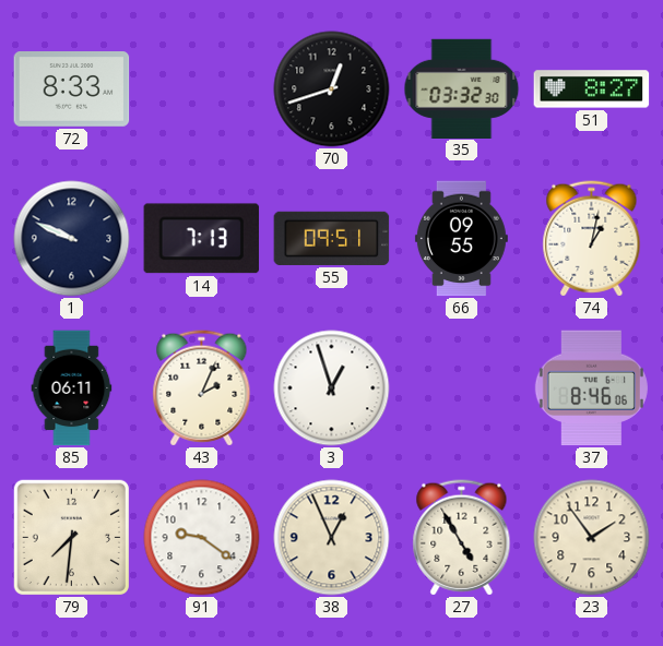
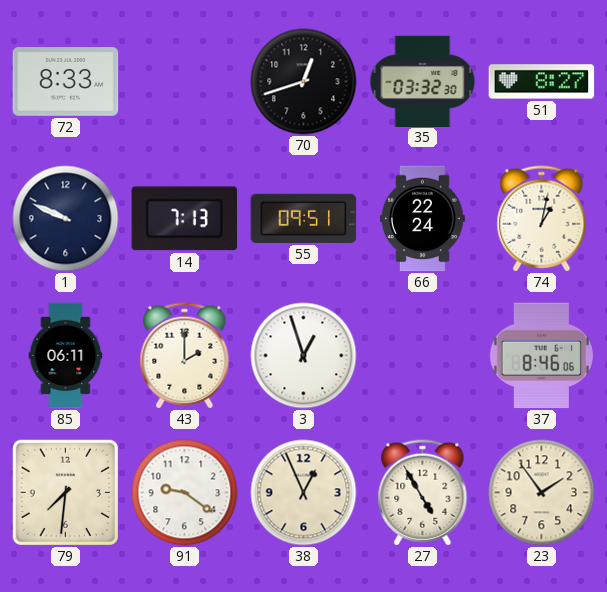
66: 09:55 -> 22:24 (422, 219)
43: 2:04 -> 2:00 (185, 356)
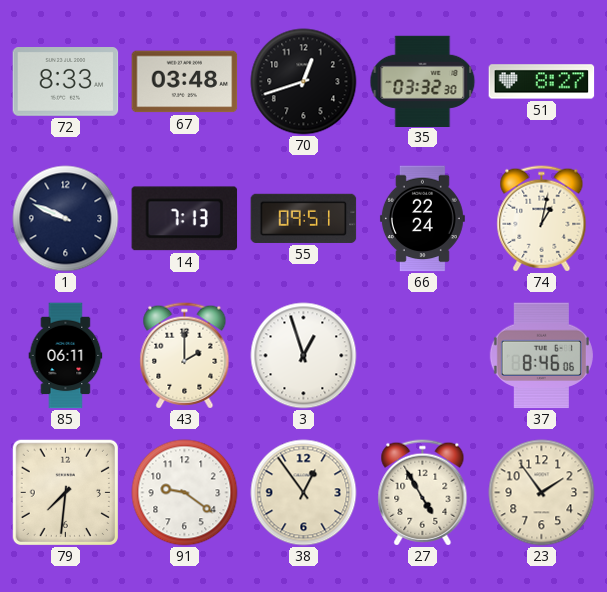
67: none -> 03:48 (185, 82)
38: 12:56 -> 12:54 (304, 493)
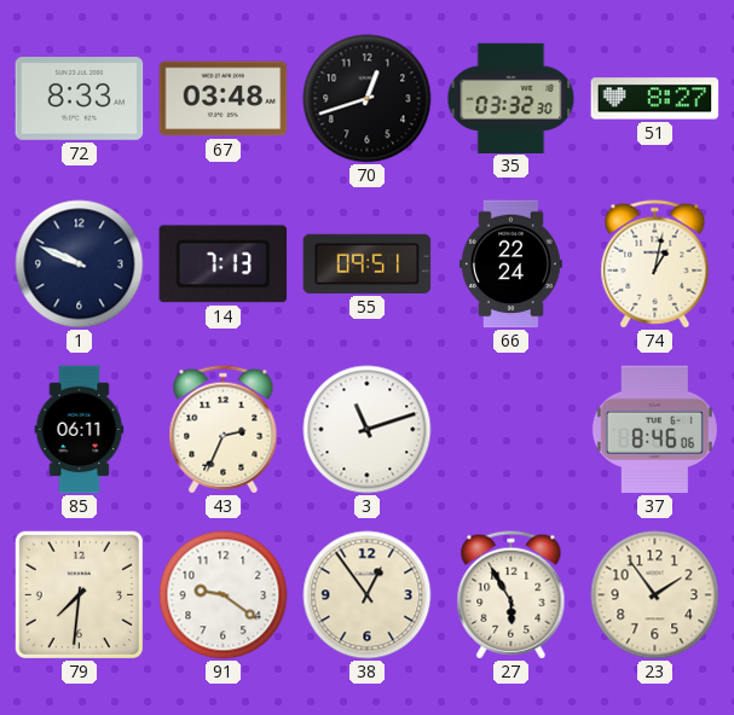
43: 2:00 -> 2:34 (224, 430)
3: 12:57 -> 11:12 (368, 430)
27: 4:55 -> 5:55 (512, 595)
